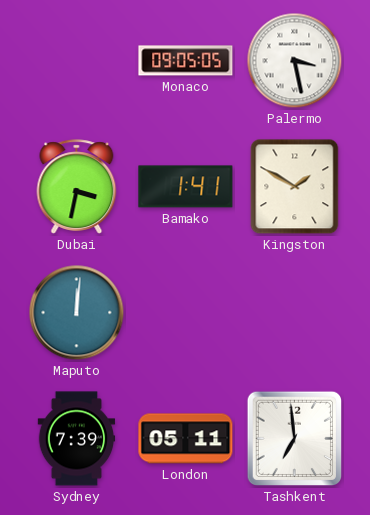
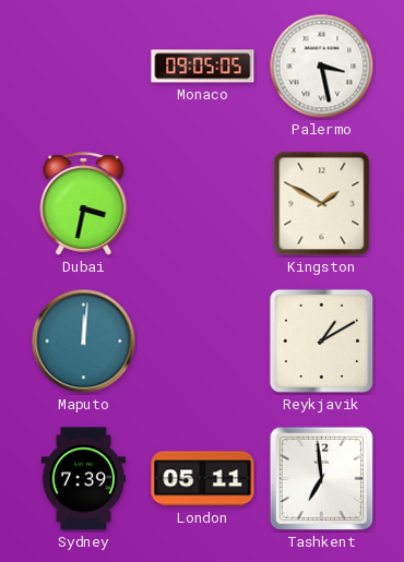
Bamako: 1:41 -> none (186, 187)
Reykjavik: none -> 1:10 (322, 342)
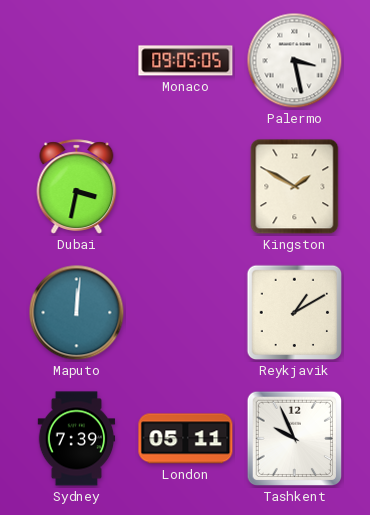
Tashkent: 6:59 -> 9:56 (295, 439)
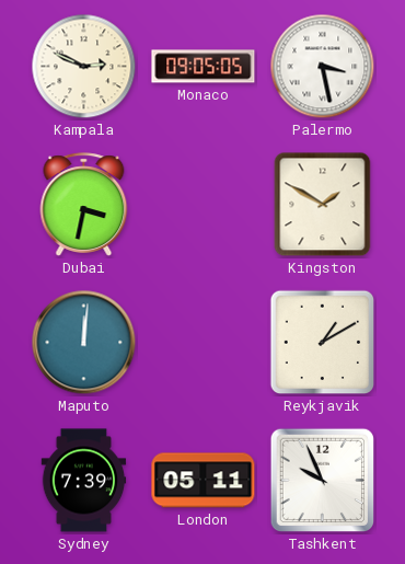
Kampala: none -> 2:49 (84, 67)
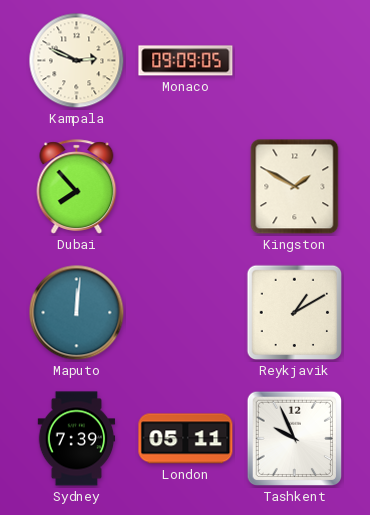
Monaco: 09:05 -> 09:09 (186, 61)
Palermo: 3:28 -> none (323, 67)
Dubai: 3:32 -> 7:53 (77, 187)
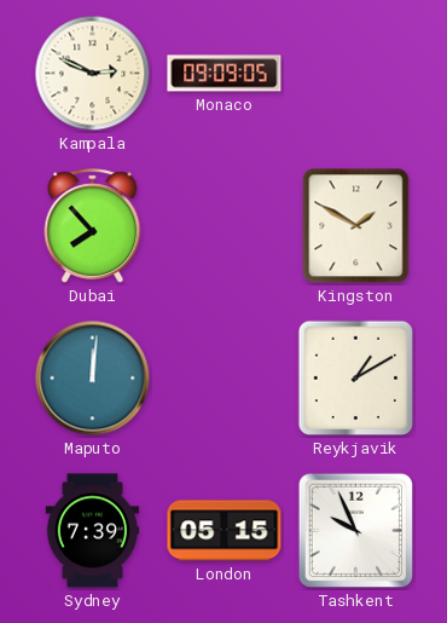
London: 05:11 -> 05:15 (225, 531)
